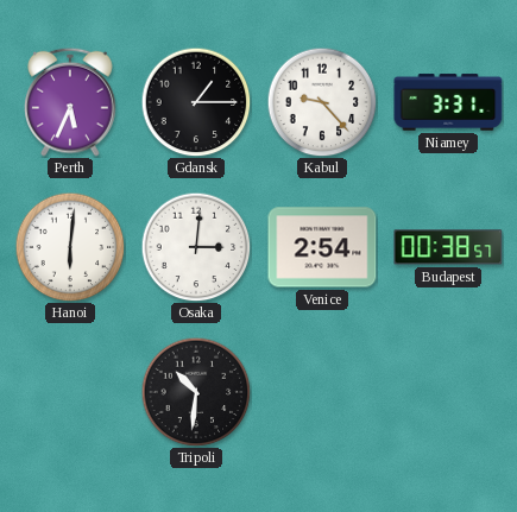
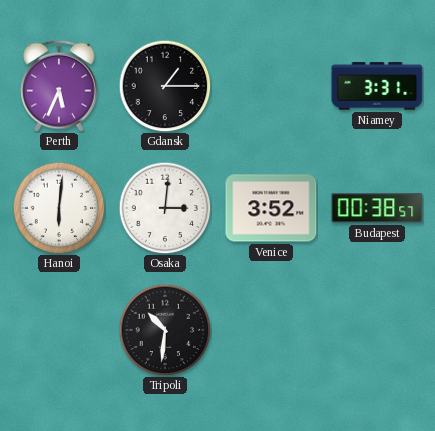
Kabul: 9:23 -> none (322, 102)
Venice: 2:54 -> 3:52 (271, 208)
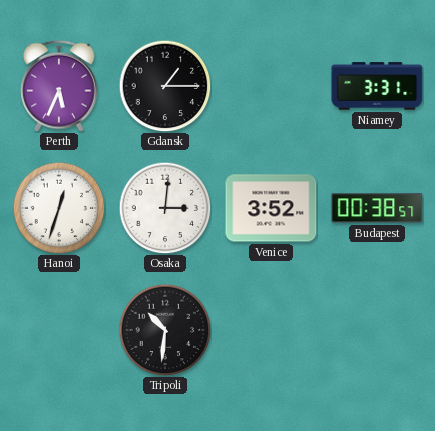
Hanoi: 6:01 -> 12:33 (59, 208)
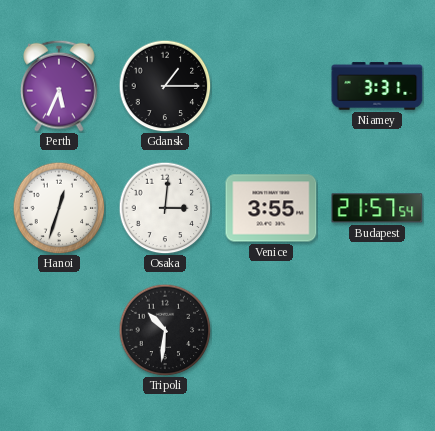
Venice: 3:52 -> 3:55 (271, 208)
Budapest: 00:38 -> 21:57 (377, 208)
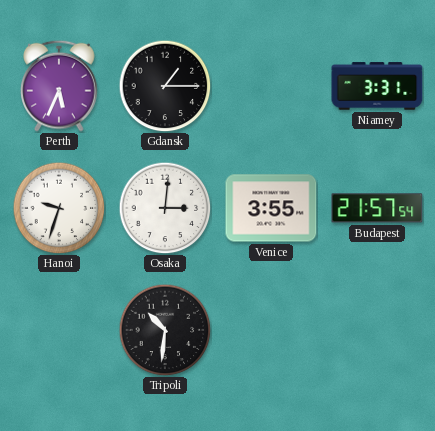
Hanoi: 12:33 -> 9:33 (59, 208)
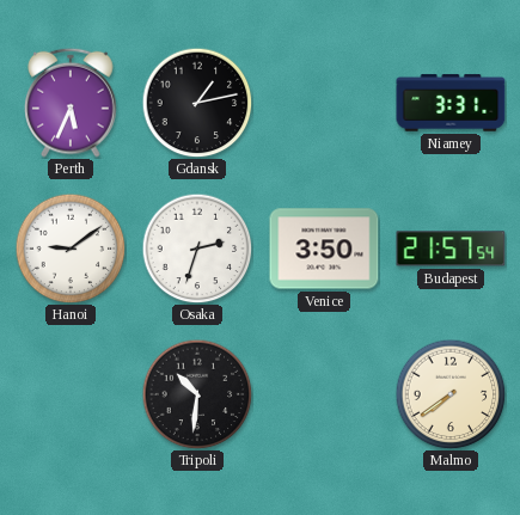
Gdansk: 1:15 -> 1:13 (197, 103)
Hanoi: 9:33 -> 9:09 (71, 249)
Osaka: 3:01 -> 2:33 (197, 249)
Venice: 3:55 -> 3:50 (324, 249)
Malmo: none -> 7:39 (451, 394)
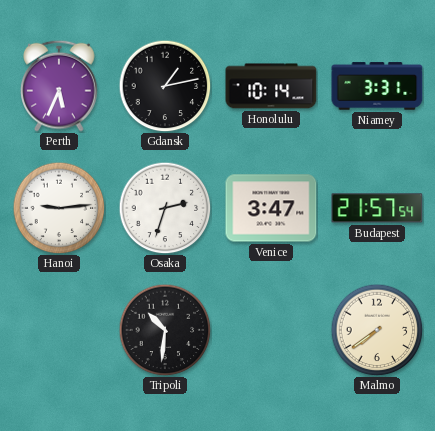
Honolulu: none -> 10:14 (271, 86)
Hanoi: 9:09 -> 9:14 (59, 208)
Venice: 3:50 -> 3:47 (271, 208)
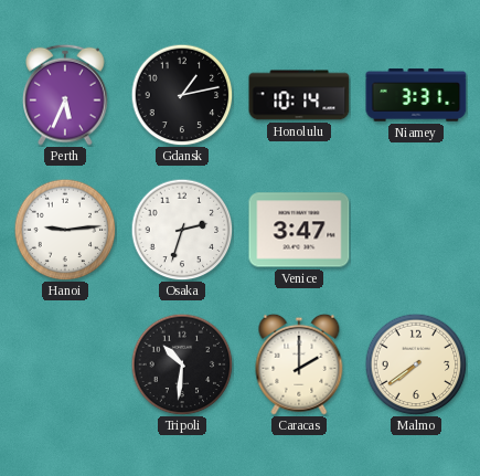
Budapest: 21:57 -> none (377, 208)
Caracas: none -> 2:00 (299, 364)
